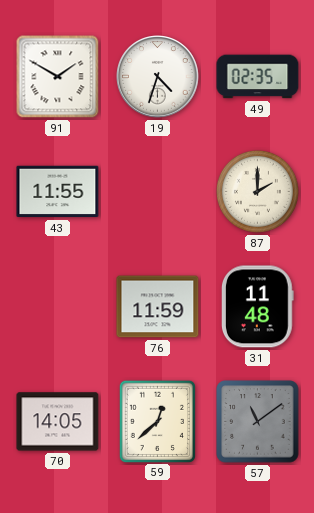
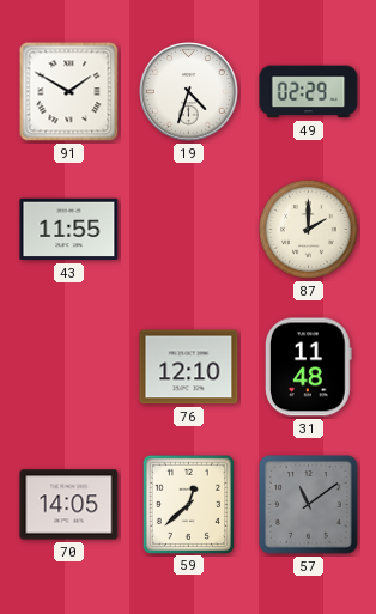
49: 02:35 -> 02:29 (309, 92)
76: 11:59 -> 12:10 (189, 367)
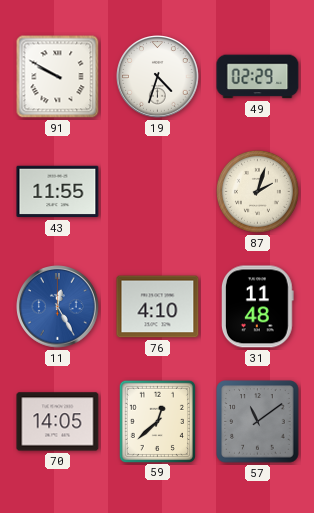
91: 1:50 -> 9:50 (58, 77)
87: 2:00 -> 2:03 (257, 191)
11: none -> 12:25 (58, 307)
76: 12:10 -> 4:10 (158, 307)
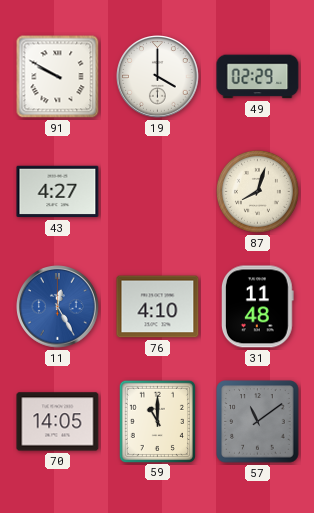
19: 4:33 -> 4:00 (158, 77)
43: 11:55 -> 4:27 (58, 192)
87: 2:03 -> 8:03 (257, 191)
59: 12:38 -> 11:00 (157, 421)
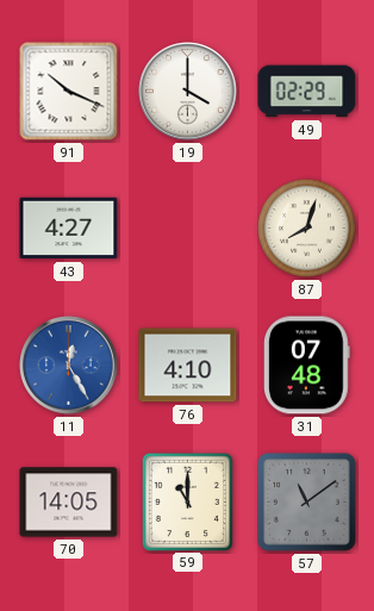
91: 9:50 -> 10:19 (69, 92)
31: 11:48 -> 07:48 (307, 366)
